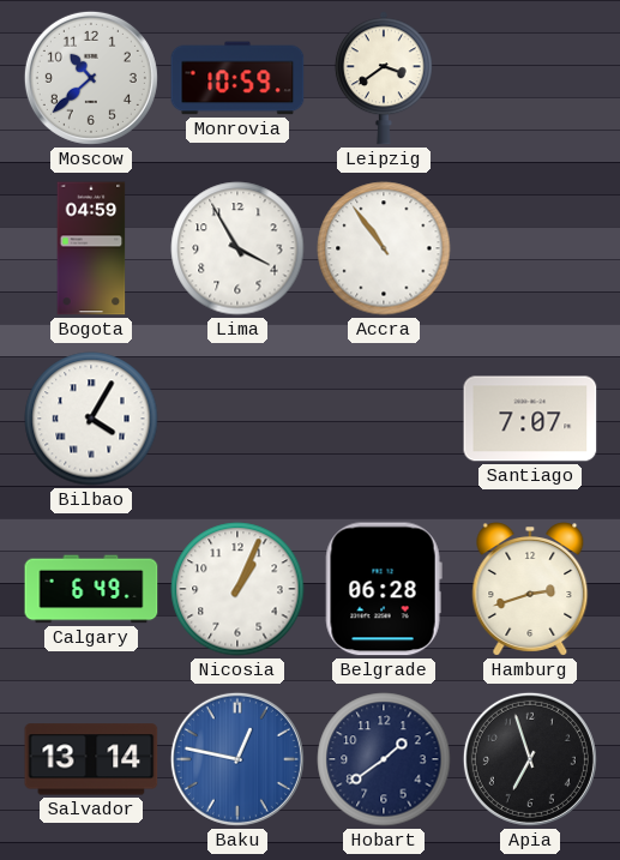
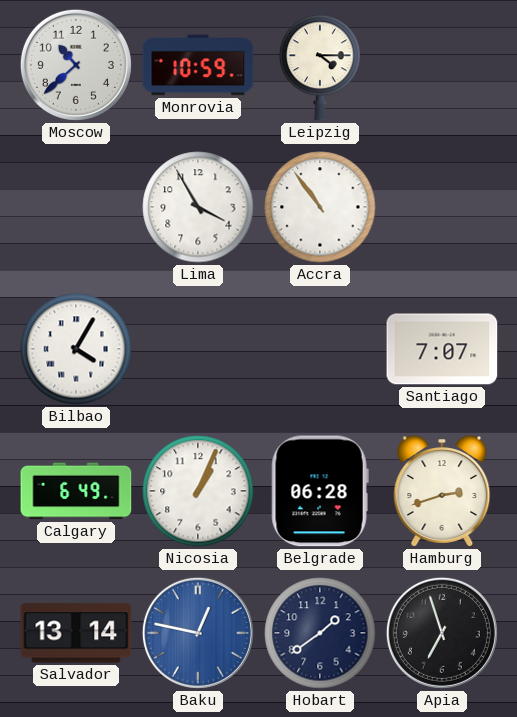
Leipzig: 3:39 -> 4:15 (320, 65)
Bogota: 04:59 -> none (91, 248)
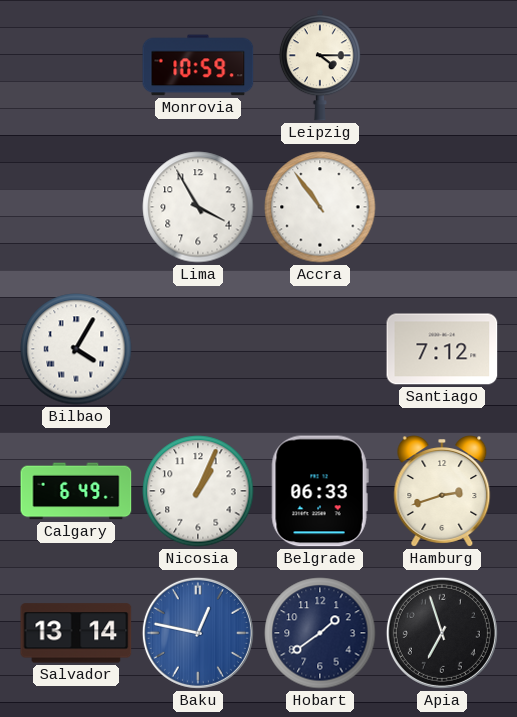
Moscow: 10:38 -> none (76, 65)
Santiago: 7:07 -> 7:12 (442, 349)
Belgrade: 06:28 -> 06:33 (320, 491)
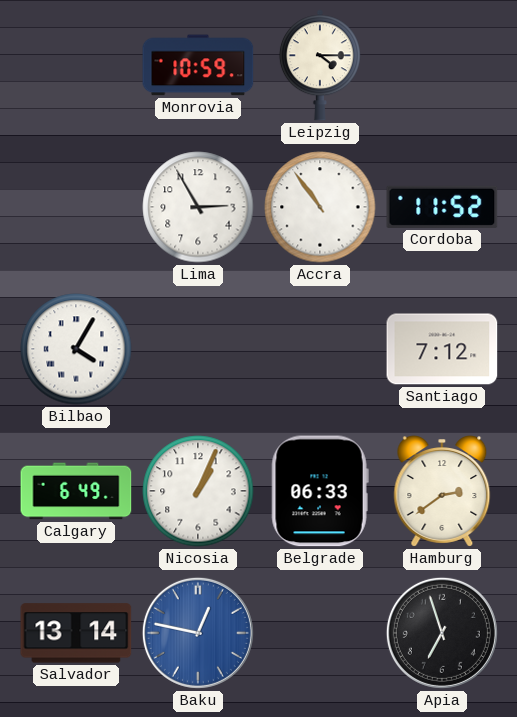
Lima: 3:55 -> 2:55 (198, 207)
Cordoba: none -> 11:52 (442, 207)
Hamburg: 2:42 -> 2:39 (442, 491)
Hobart: 1:39 -> none (320, 633)
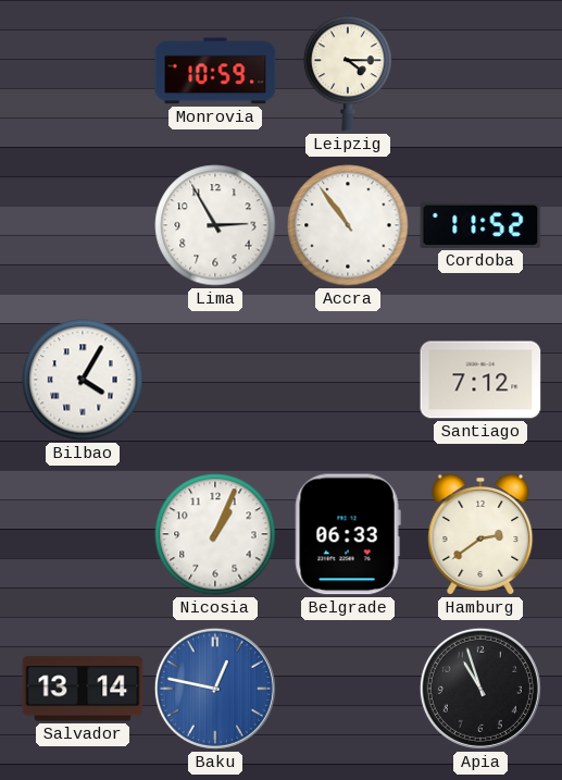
Calgary: 6:49 -> none (76, 491)
Apia: 6:57 -> 10:57 (480, 689)
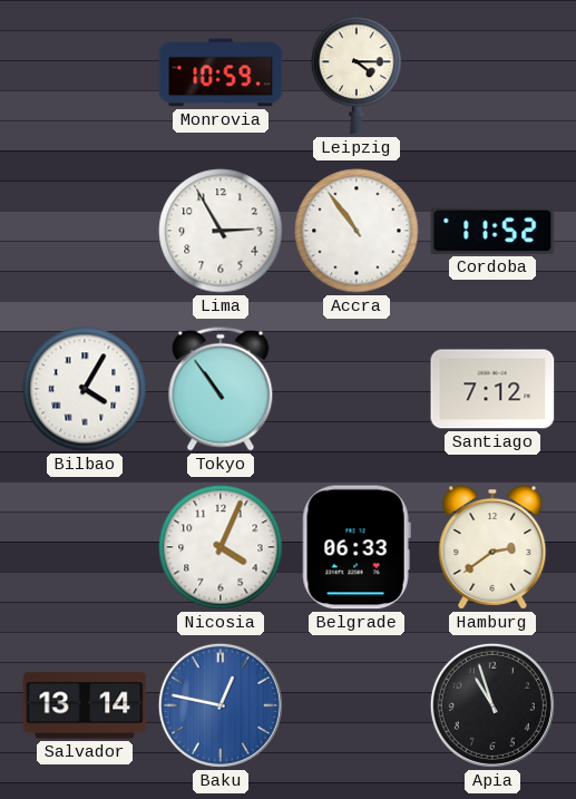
Tokyo: none -> 10:54 (221, 389)
Nicosia: 1:04 -> 4:04 (221, 547)
